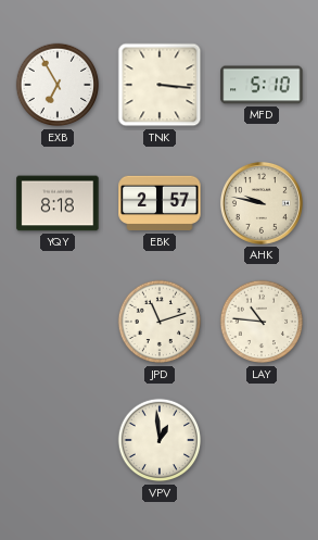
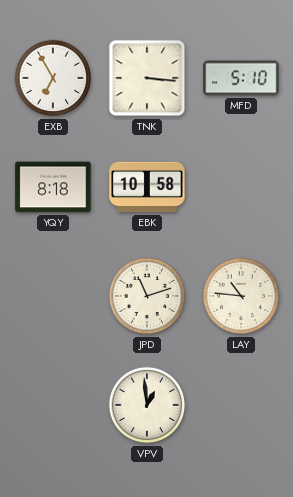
EBK: 2:57 -> 10:58 (147, 187)
AHK: 9:47 -> none (262, 203)
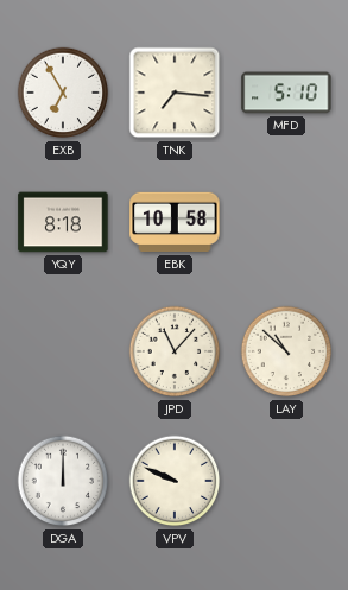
TNK: 3:16 -> 7:16 (175, 93)
JPD: 11:12 -> 11:07 (175, 351)
LAY: 10:46 -> 10:52 (286, 351)
DGA: none -> 12:00 (63, 481)
VPV: 12:59 -> 9:49 (175, 481)
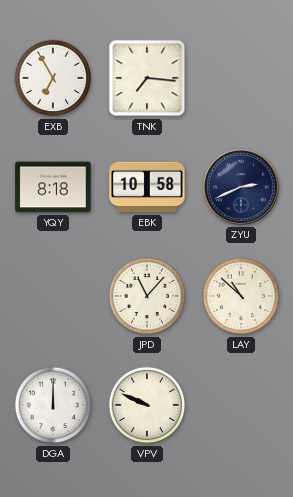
MFD: 5:10 -> none (286, 93)
ZYU: none -> 2:41 (241, 187)
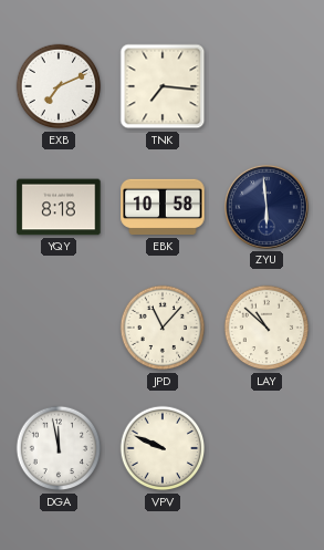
EXB: 6:55 -> 7:11 (59, 86)
ZYU: 2:41 -> 5:59 (266, 207)
DGA: 12:00 -> 11:58 (59, 448)
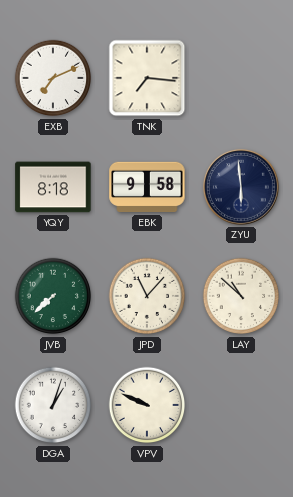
EBK: 10:58 -> 9:58 (147, 187)
JVB: none -> 7:38 (53, 296)
DGA: 11:58 -> 1:03 (53, 405)
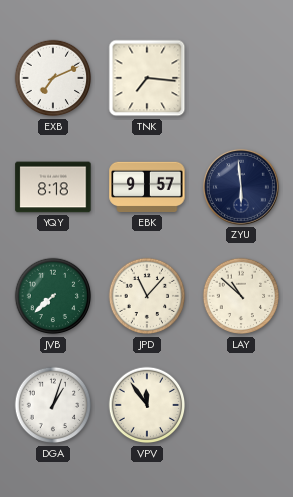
EBK: 9:58 -> 9:57 (147, 187)
VPV: 9:49 -> 11:54 (147, 405)
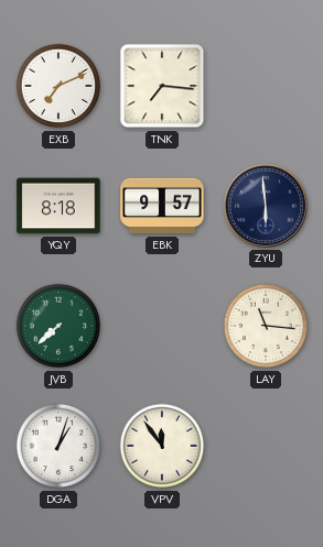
JPD: 11:07 -> none (147, 296)
LAY: 10:52 -> 11:16 (266, 326)
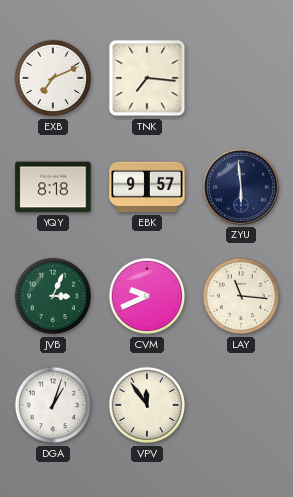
JVB: 7:38 -> 3:04 (53, 296)
CVM: none -> 9:41 (147, 296)
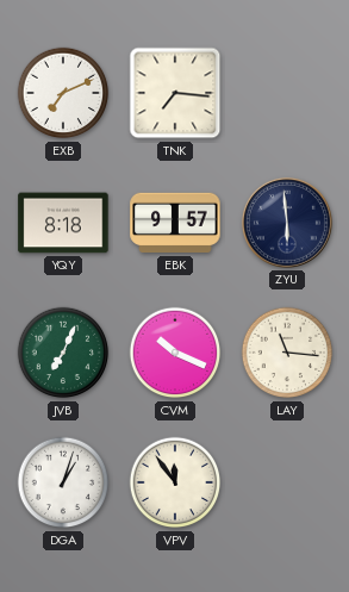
JVB: 3:04 -> 7:04 (63, 353)
CVM: 9:41 -> 10:19 (175, 353)
